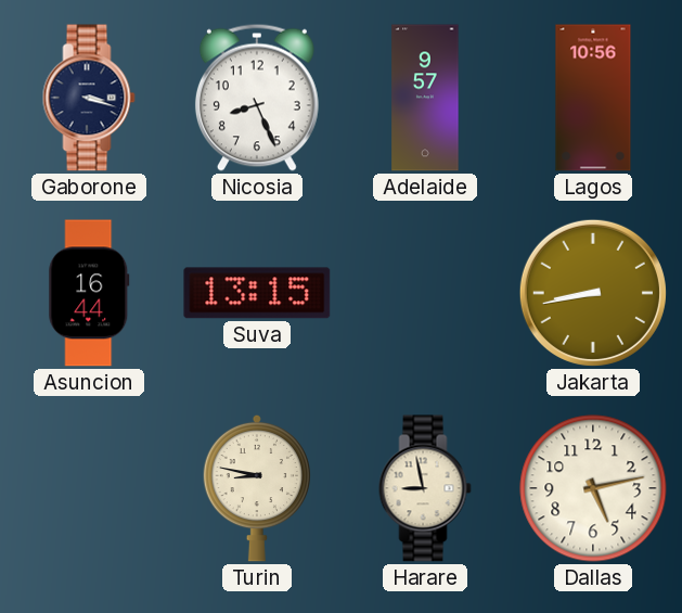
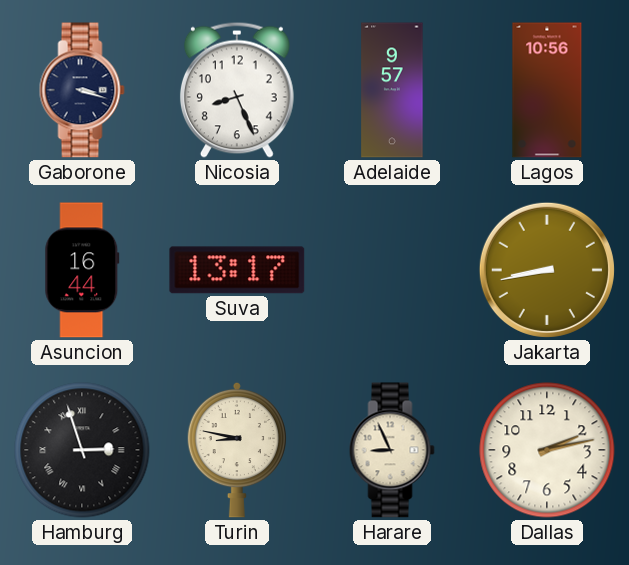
Suva: 13:15 -> 13:17 (237, 270)
Hamburg: none -> 2:57 (82, 450)
Harare: 8:58 -> 8:56 (392, 450)
Dallas: 5:13 -> 2:13 (547, 450)
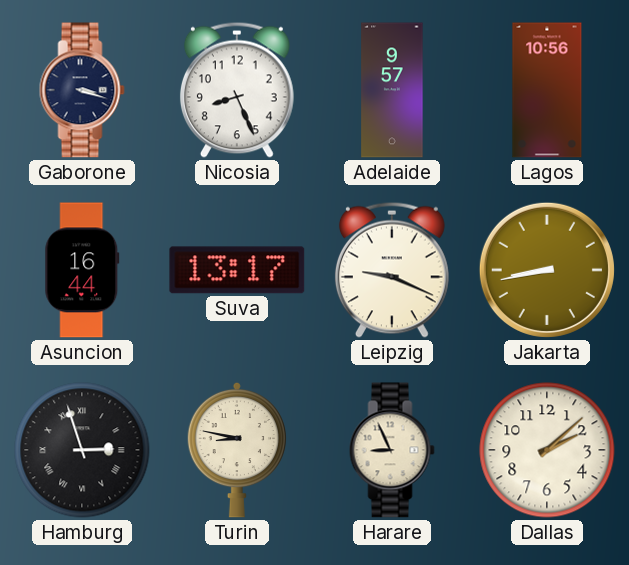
Leipzig: none -> 9:19 (392, 270)
Dallas: 2:13 -> 2:08 (547, 450)
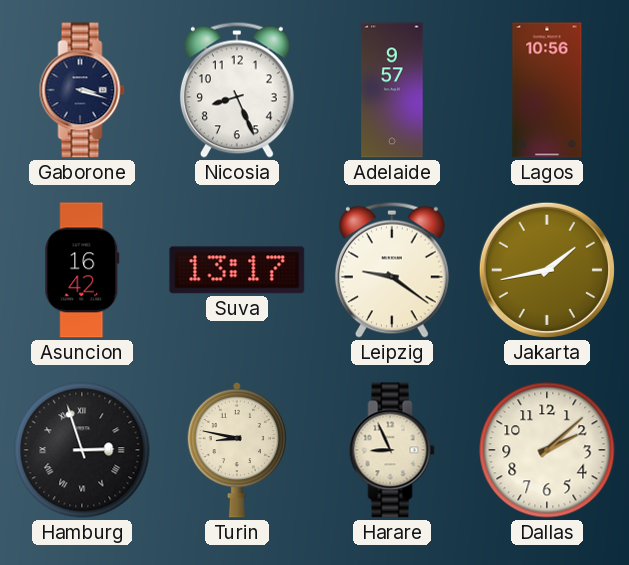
Asuncion: 16:44 -> 16:42 (82, 270)
Leipzig: 9:19 -> 9:21 (392, 270)
Jakarta: 8:43 -> 1:43 (547, 270)
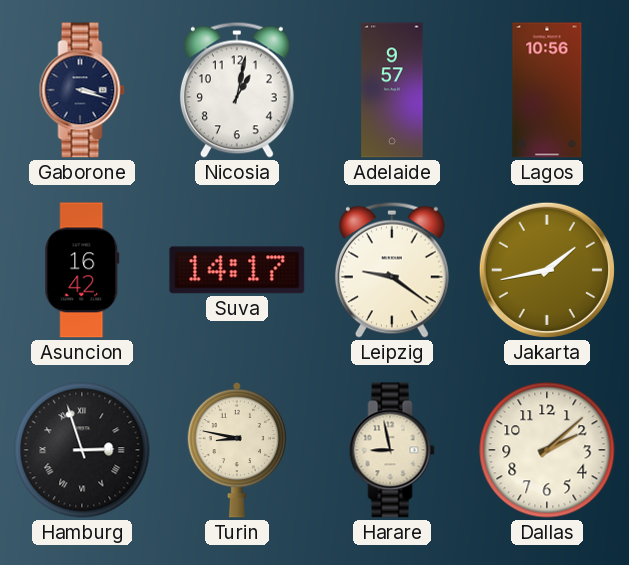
Nicosia: 8:26 -> 1:02 (237, 90)
Suva: 13:17 -> 14:17 (237, 270)
Harare: 8:56 -> 8:58 (392, 450)
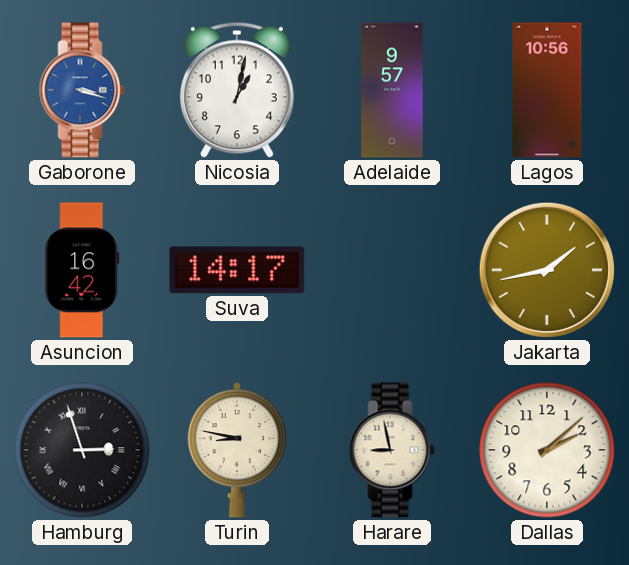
Gaborone dial: navy -> blue (82, 90)
Leipzig: 9:21 -> none (392, 270)
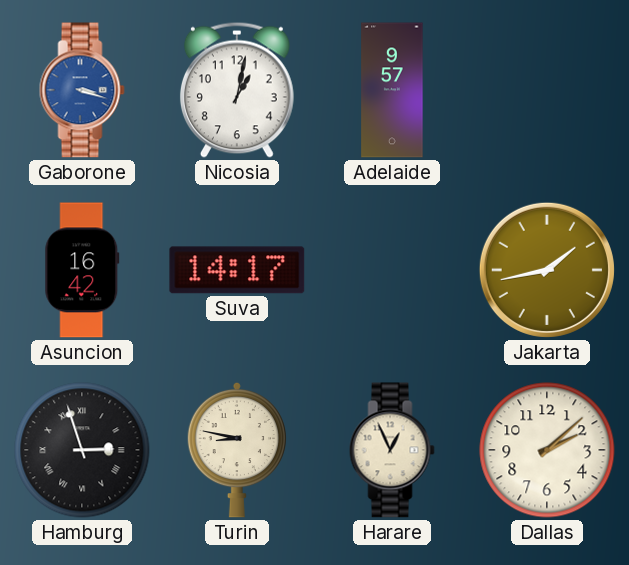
Lagos: 10:56 -> none (547, 90)
Harare: 8:58 -> 12:56 (392, 450)
